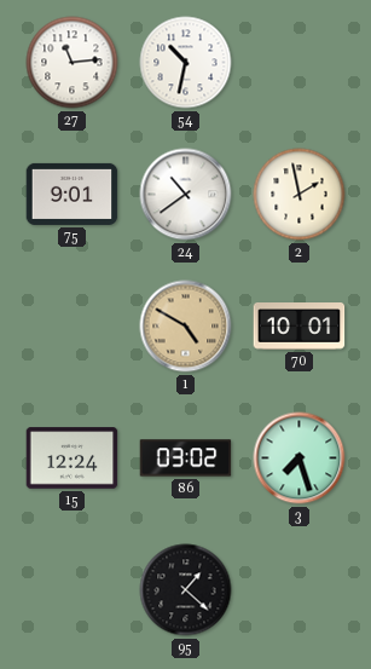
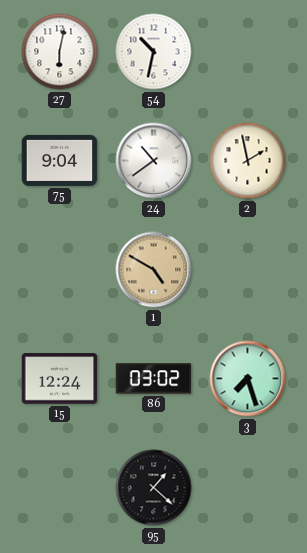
27: 11:14 -> 6:02 (60, 52)
75: 9:01 -> 9:04 (60, 160)
70: 10:01 -> none (300, 327)
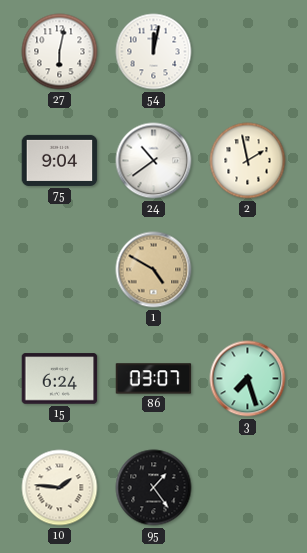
54: 10:32 -> 12:02 (154, 52)
15: 12:24 -> 6:24 (60, 379)
86: 03:02 -> 03:07 (154, 379)
10: none -> 1:46 (60, 488)
95: 1:22 -> 1:24 (154, 488)
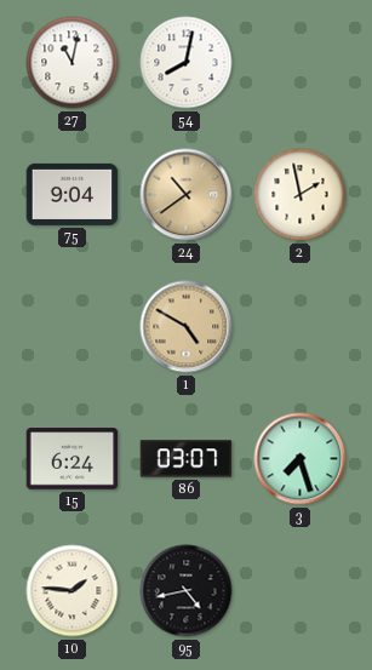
27: 6:02 -> 11:02 (73, 63)
54: 12:02 -> 8:02 (187, 63)
24 dial: white -> champagne (187, 195)
95: 1:24 -> 4:43 (187, 591)
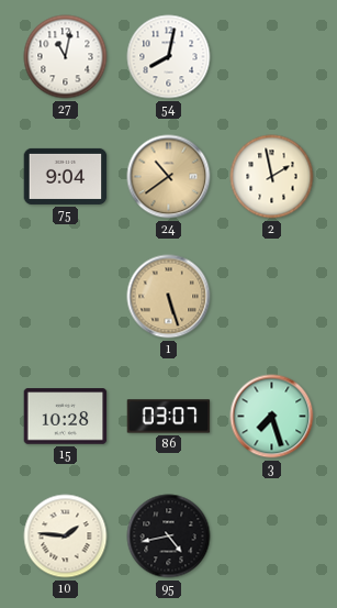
1: 4:50 -> 5:27 (169, 297)
15: 6:24 -> 10:28 (66, 417)
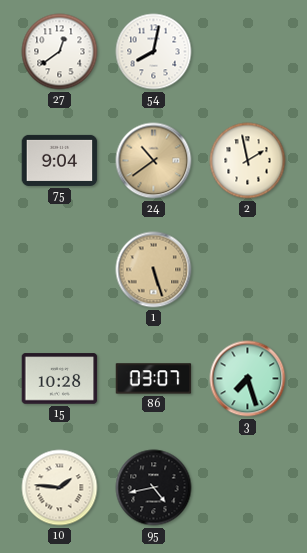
27: 11:02 -> 12:39 (60, 52)
